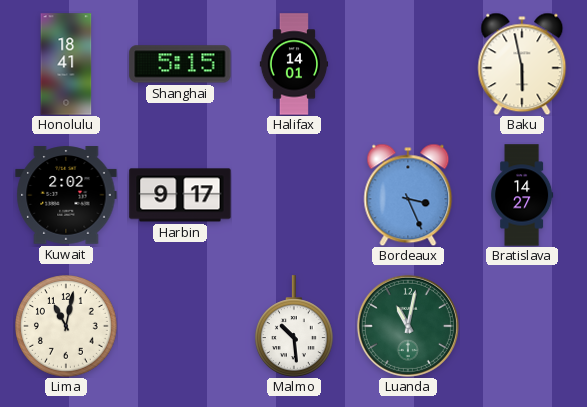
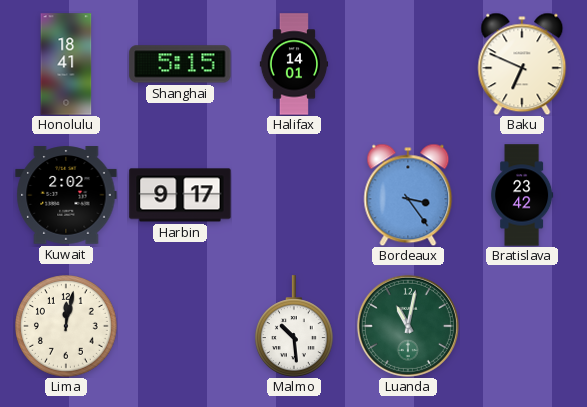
Baku: 5:58 -> 6:49 (522, 64)
Bordeaux: 3:26 -> 3:24 (408, 195)
Bratislava: 14:27 -> 23:42 (522, 195)
Lima: 11:02 -> 12:02 (67, 327)
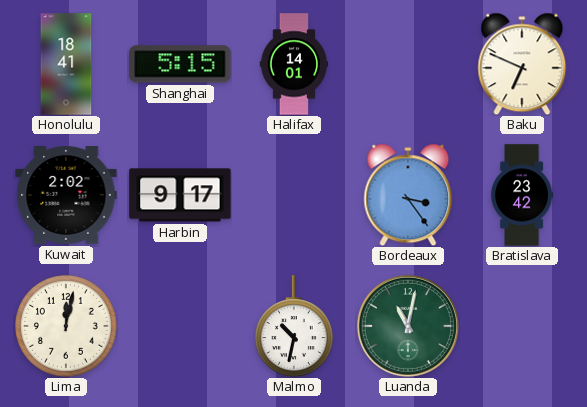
Malmo: 10:29 -> 10:32 (294, 326)
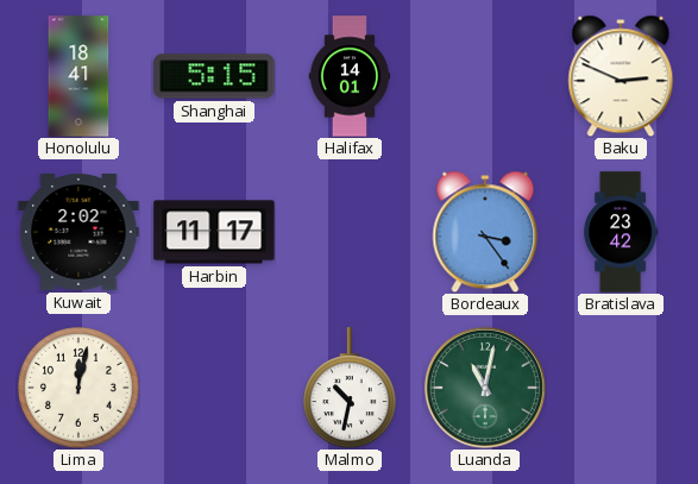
Baku: 6:49 -> 2:49 (621, 76)
Harbin: 9:17 -> 11:17 (214, 232)
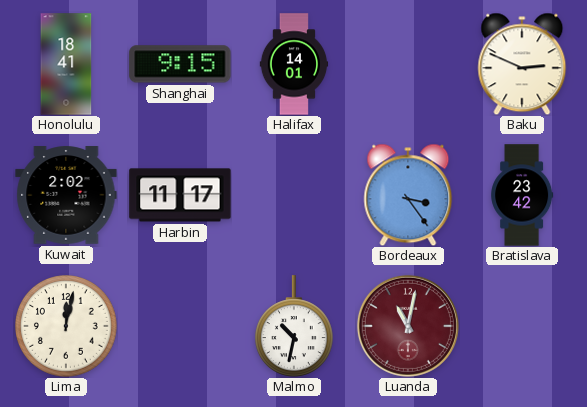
Shanghai: 5:15 -> 9:15 (180, 64)
Luanda dial: green -> burgundy (408, 326)
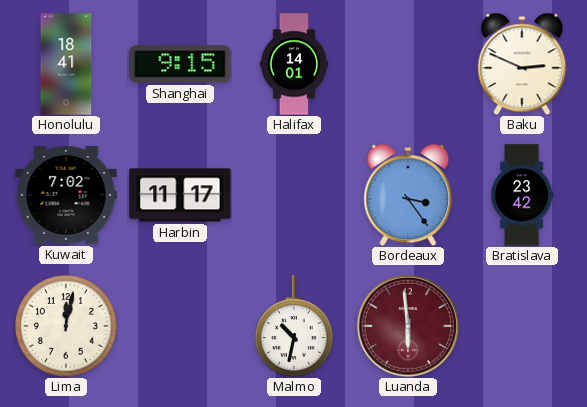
Kuwait: 2:02 -> 7:02 (66, 195)
Luanda: 11:02 -> 5:59 (408, 326)
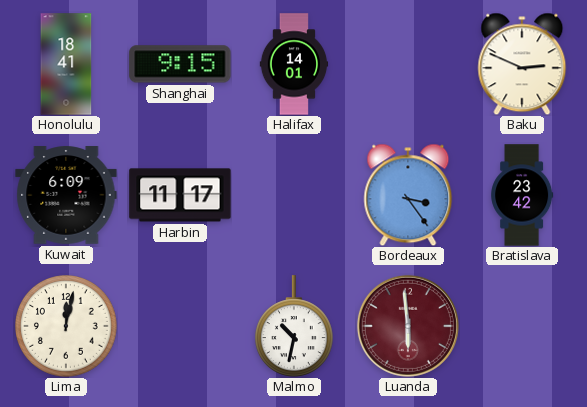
Kuwait: 7:02 -> 6:09 (66, 195)
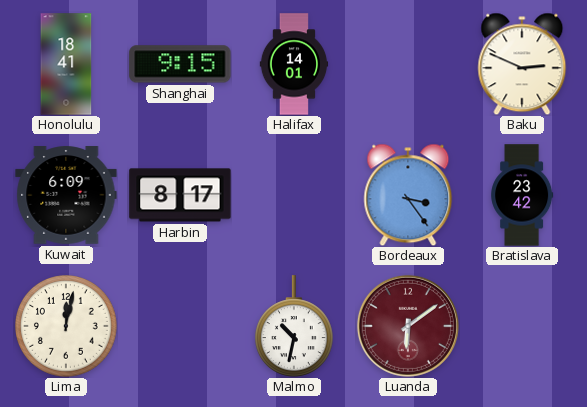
Harbin: 11:17 -> 8:17 (180, 195)
Luanda: 5:59 -> 6:09 (408, 326)
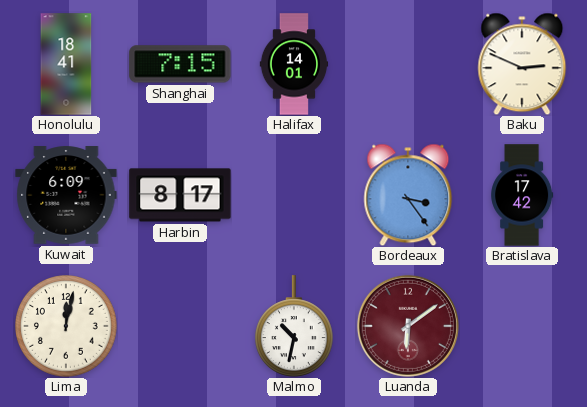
Shanghai: 9:15 -> 7:15 (180, 64)
Bratislava: 23:42 -> 17:42 (522, 195)
